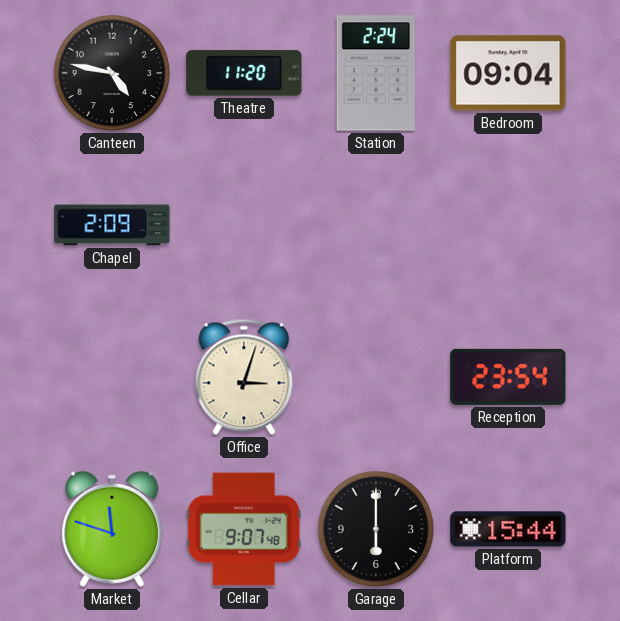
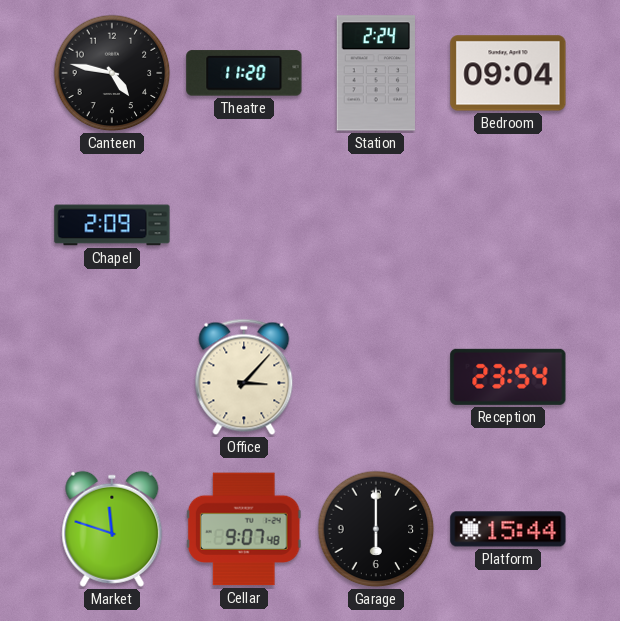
Office: 3:03 -> 3:07 (244, 377)
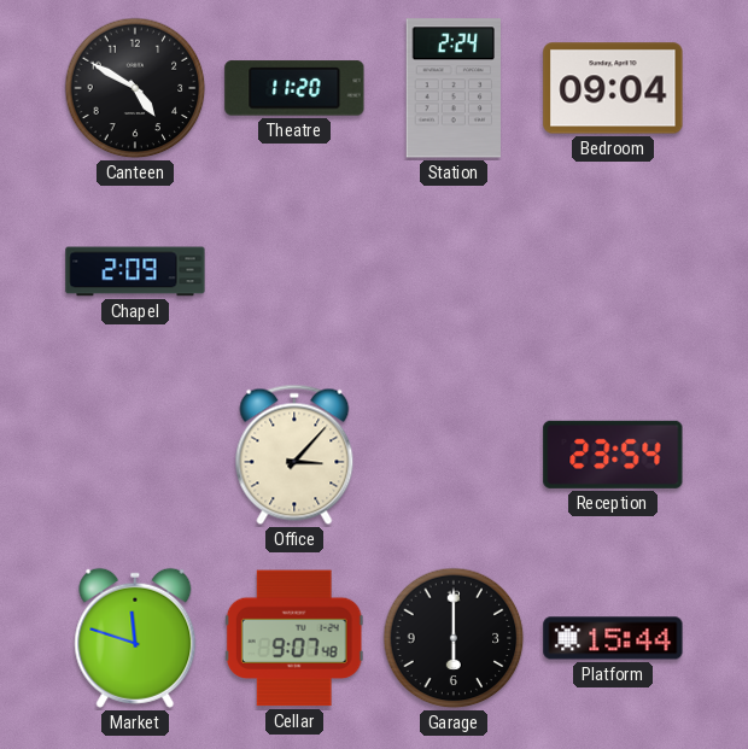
Canteen: 4:47 -> 4:50 (135, 88)
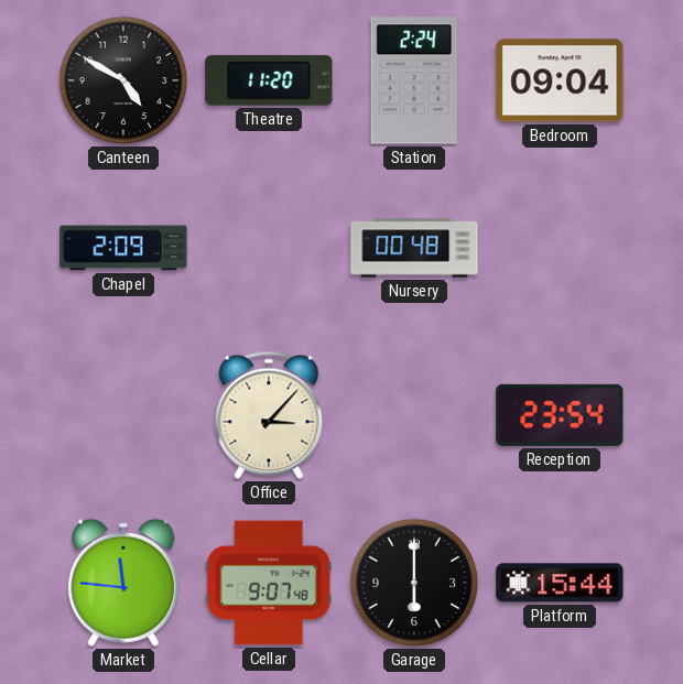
Nursery: none -> 00:48 (414, 248)
Market: 11:48 -> 11:46 (123, 583)
